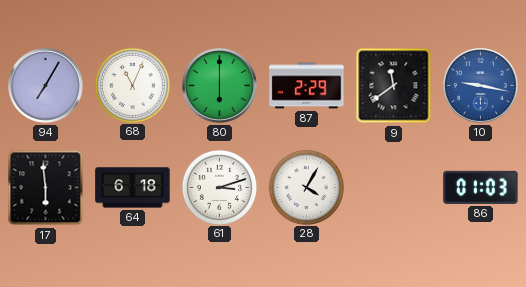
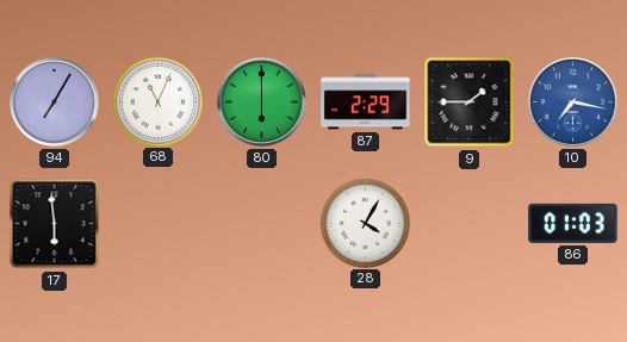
9: 11:39 -> 1:45 (470, 102)
10: 9:17 -> 7:17 (573, 102)
64: 6:18 -> none (133, 188)
61: 3:12 -> none (219, 187)
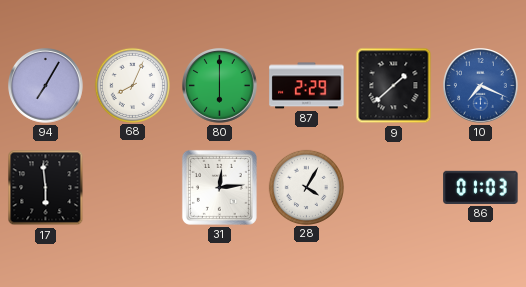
68: 11:04 -> 8:04 (132, 85)
9: 1:45 -> 1:38 (394, 86)
10: 7:17 -> 7:19 (481, 86)
31: none -> 12:14 (219, 187)
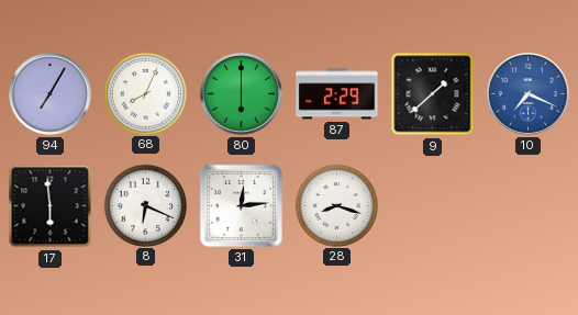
8: none -> 6:19 (145, 205)
28: 4:05 -> 8:18 (336, 205)
86: 01:03 -> none (481, 187)
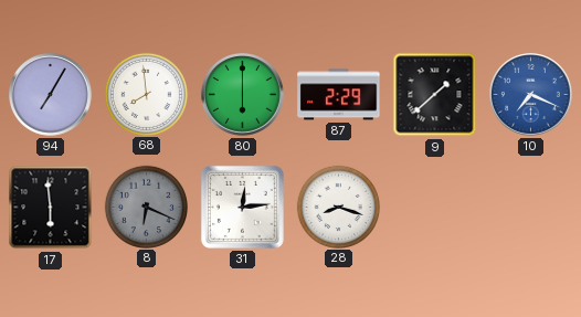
68: 8:04 -> 7:59 (146, 94)
8 dial: white -> grey (146, 207)
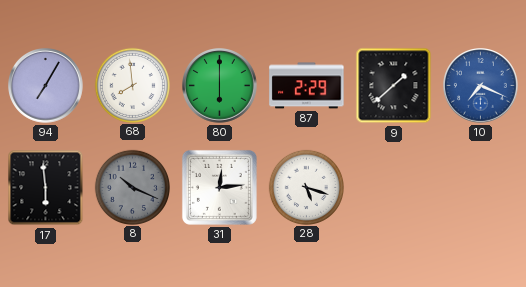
8: 6:19 -> 10:19 (132, 187)
28: 8:18 -> 5:18 (306, 187)
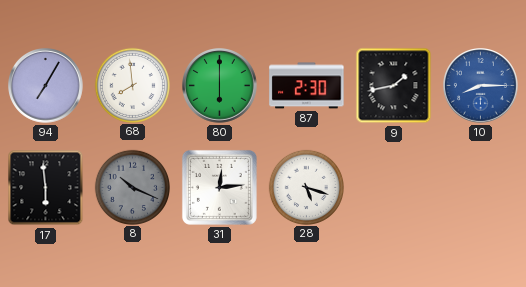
87: 2:29 -> 2:30 (307, 86)
9: 1:38 -> 1:43 (394, 86)
10: 7:19 -> 8:15 (481, 86)
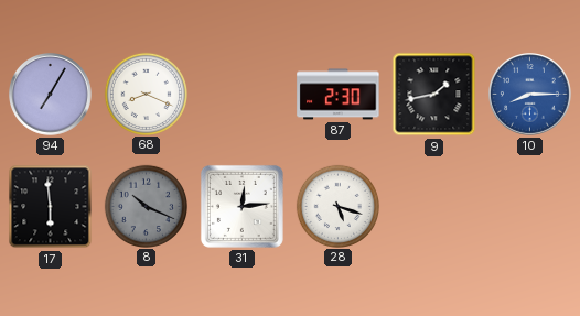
68: 7:59 -> 8:19 (146, 94)
80: 6:00 -> none (220, 86)
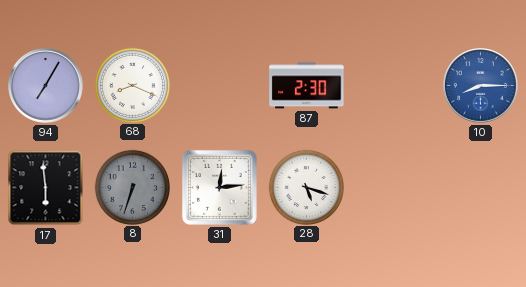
9: 1:43 -> none (434, 95)
8: 10:19 -> 6:33 (132, 187)
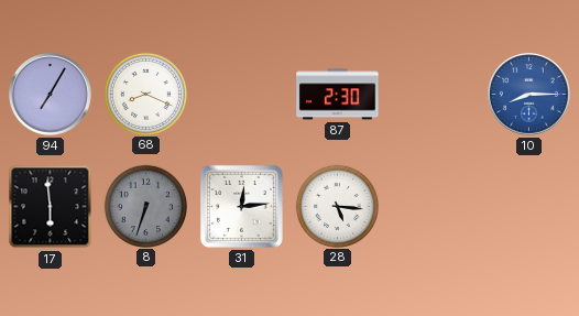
28: 5:18 -> 5:16 (337, 206)
